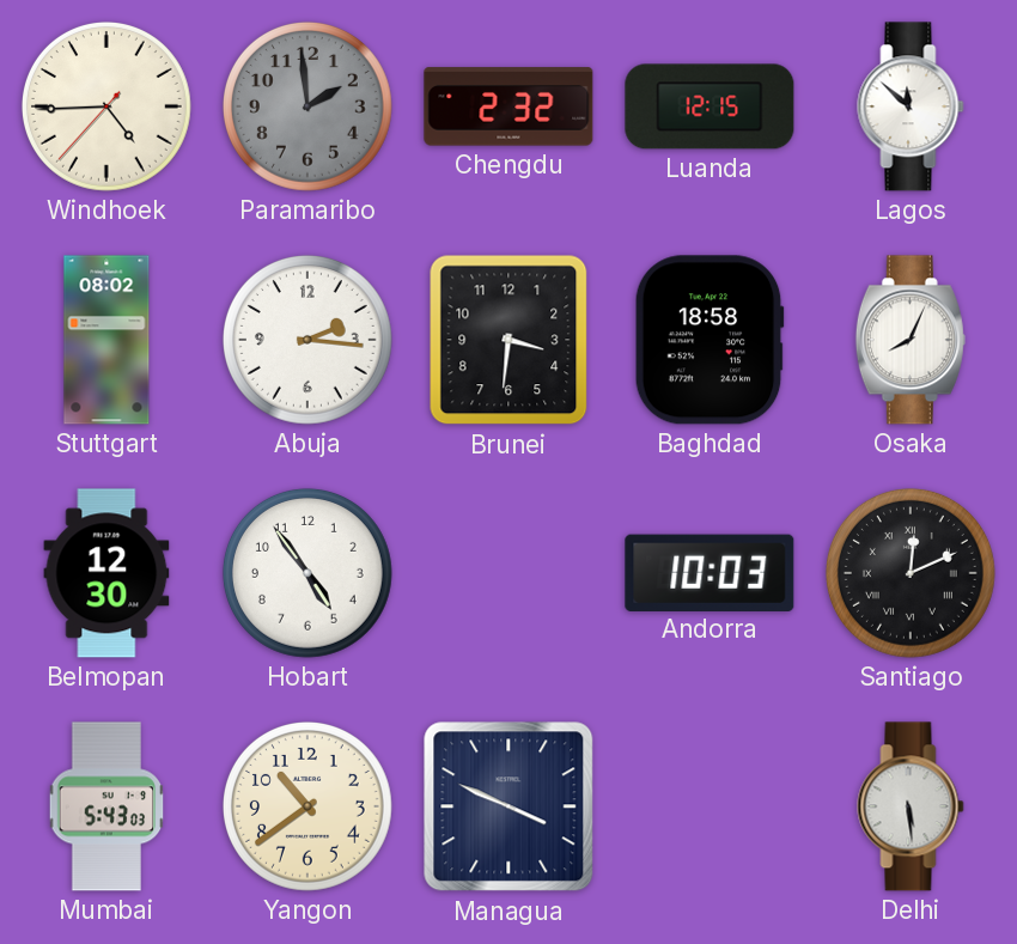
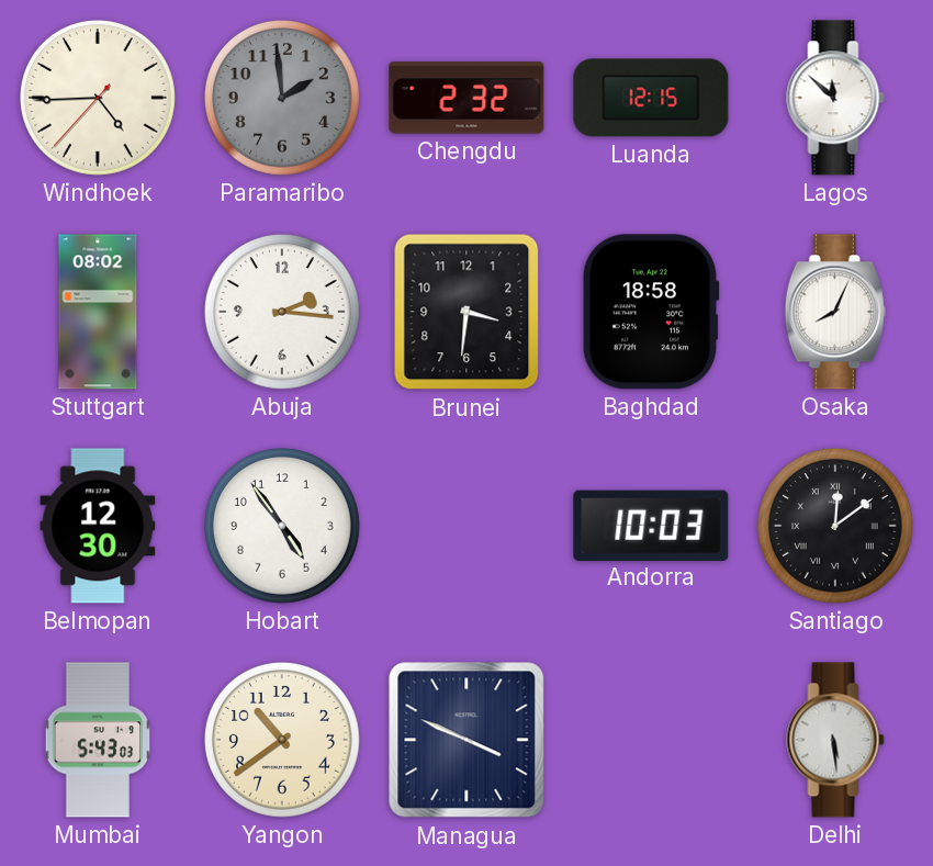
Santiago: 12:11 -> 12:09 (835, 526)
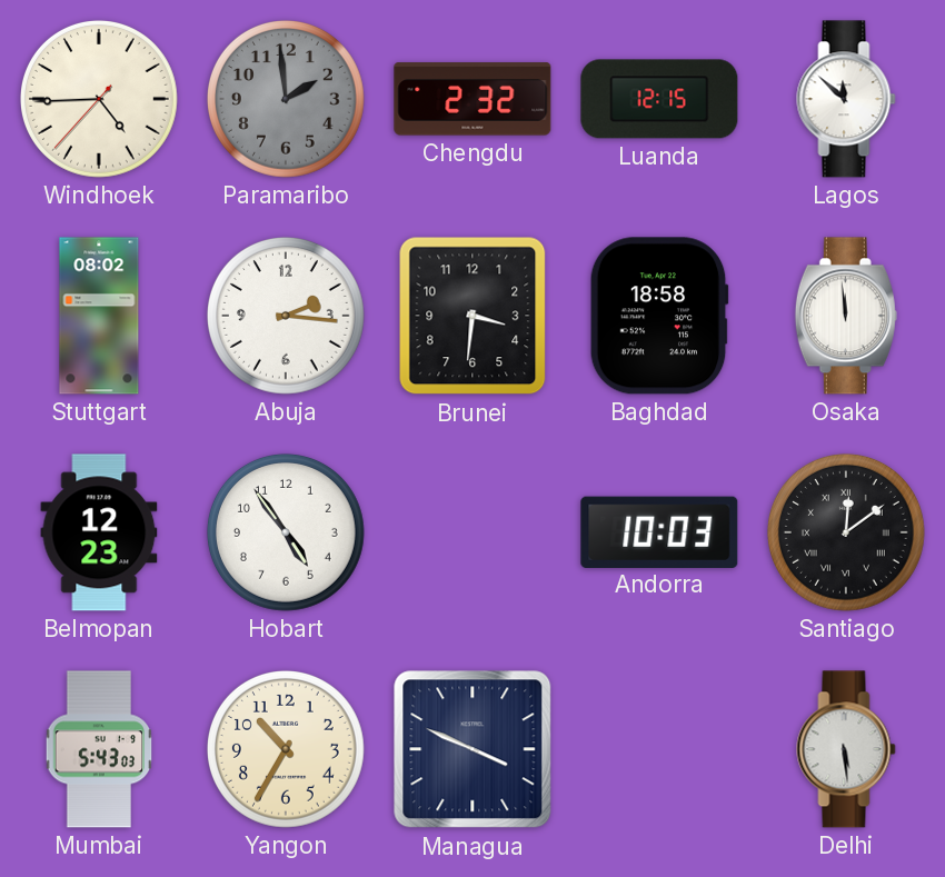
Osaka: 8:04 -> 11:59 (846, 316)
Belmopan: 12:30 -> 12:23 (99, 532)
Yangon: 10:39 -> 10:35 (286, 749)
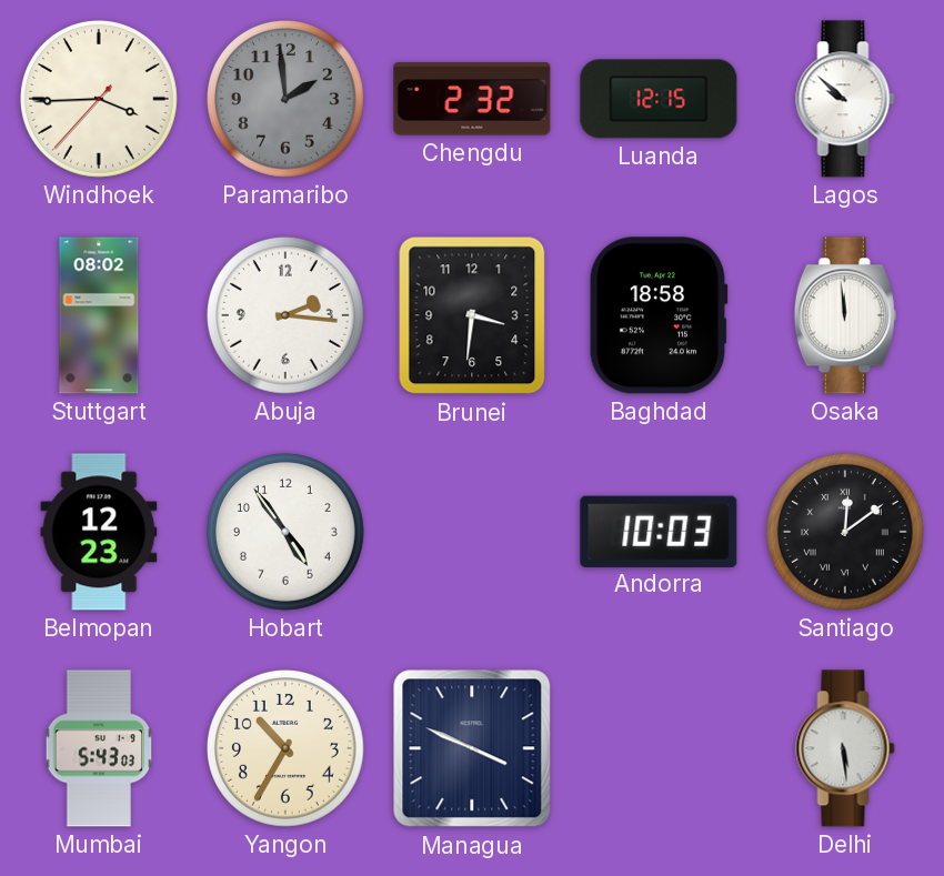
Windhoek: 4:44 -> 3:44 (99, 99)
Lagos: 11:52 -> 9:52 (845, 99)
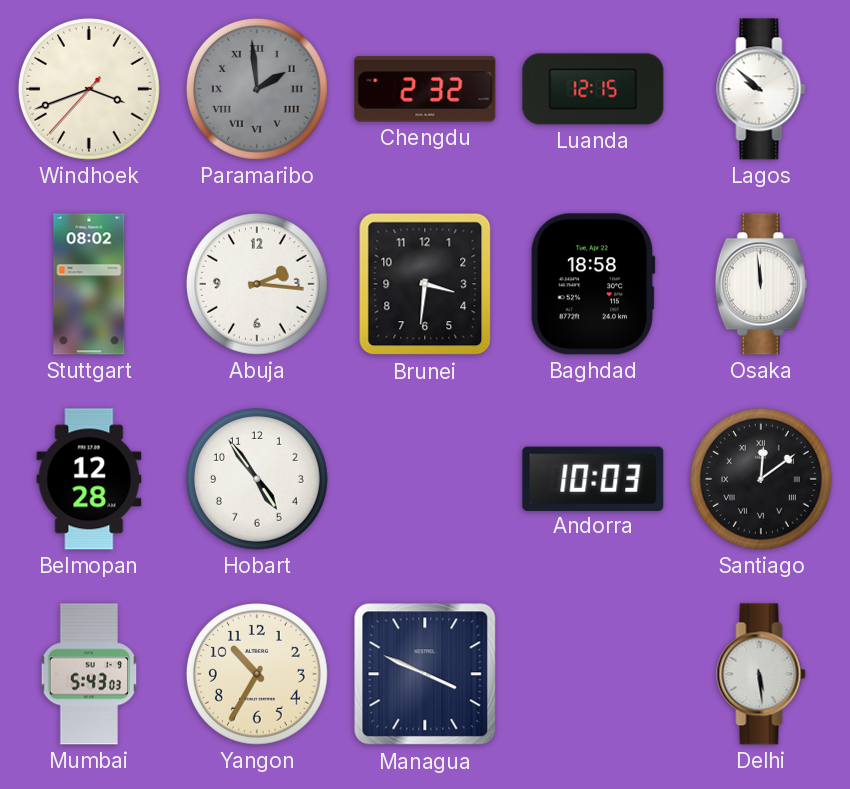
Windhoek: 3:44 -> 3:41 (89, 89)
Paramaribo numerals: Arabic -> Roman (257, 89)
Belmopan: 12:23 -> 12:28 (89, 479)
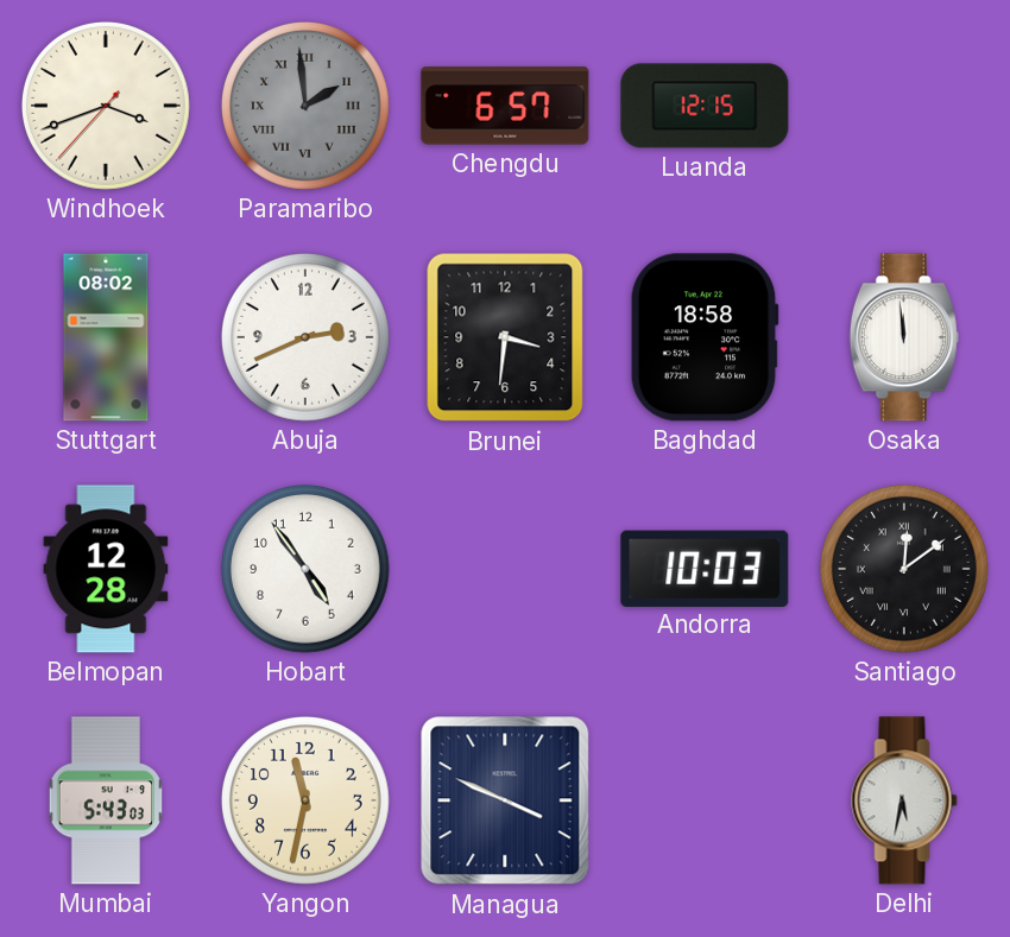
Chengdu: 2:32 -> 6:57 (505, 106)
Lagos: 9:52 -> none (761, 89)
Abuja: 2:16 -> 2:41 (305, 337)
Yangon: 10:35 -> 11:32 (305, 800)
Delhi: 5:29 -> 5:32 (904, 800)
